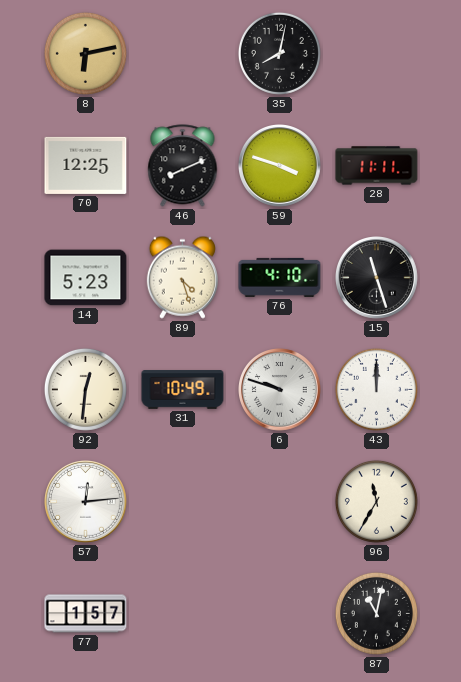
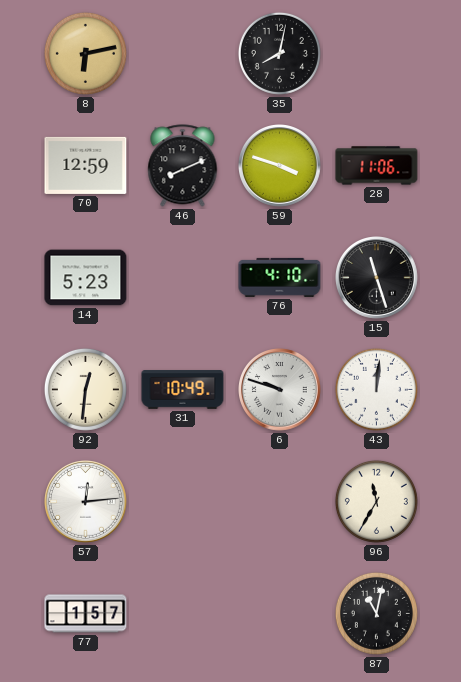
70: 12:25 -> 12:59 (86, 165)
28: 11:11 -> 11:06 (377, 166)
89: 4:27 -> none (182, 277)
43: 12:00 -> 12:01 (376, 389)
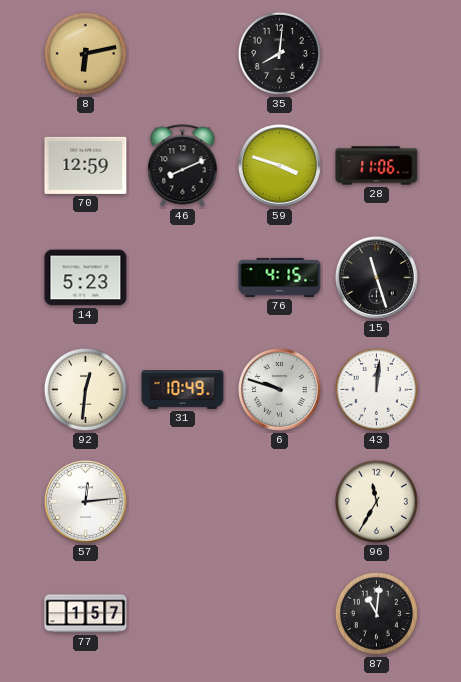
35: 8:02 -> 8:01 (279, 53)
76: 4:10 -> 4:15 (280, 277)
87: 11:02 -> 11:01 (376, 613)
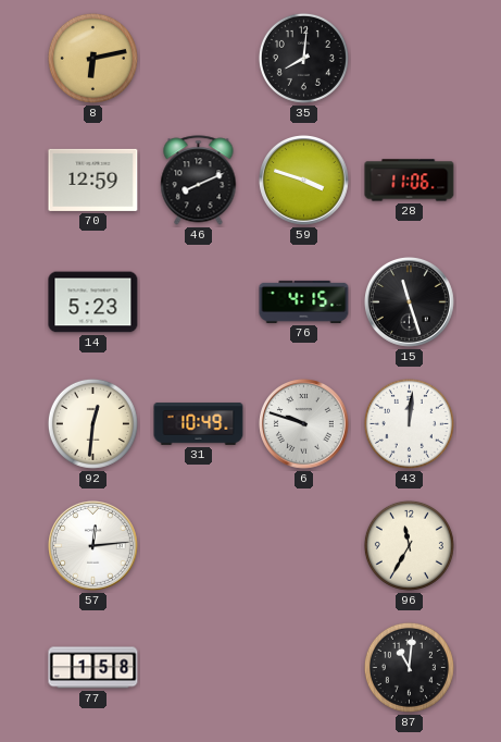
77: 1:57 -> 1:58 (93, 668)
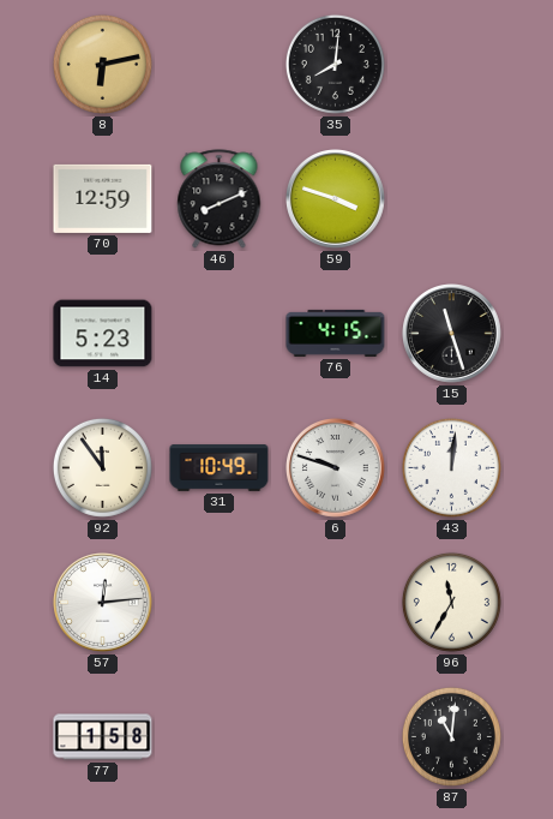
28: 11:06 -> none (410, 181)
92: 12:31 -> 11:54 (102, 467)
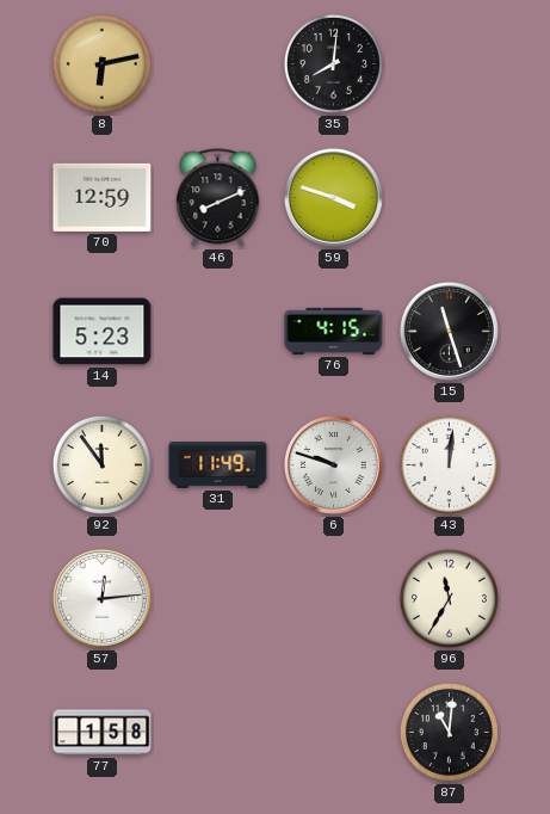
31: 10:49 -> 11:49 (218, 465)
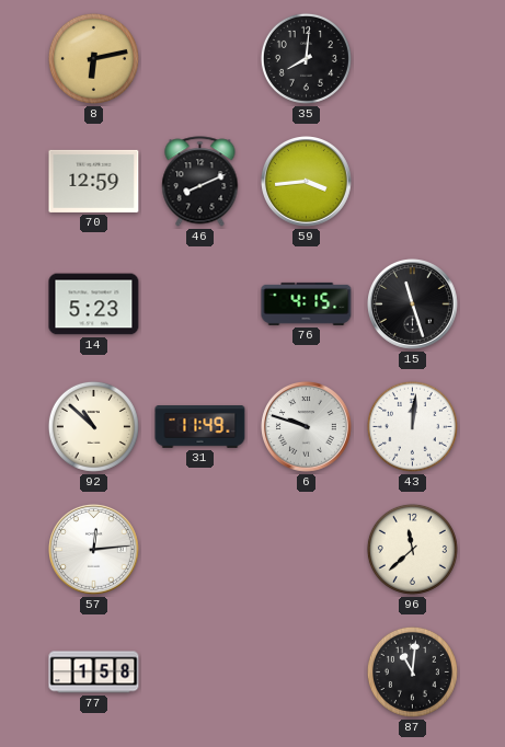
59: 3:48 -> 3:44 (307, 182)
92: 11:54 -> 10:52 (93, 426)
96: 11:35 -> 11:38 (412, 549)
